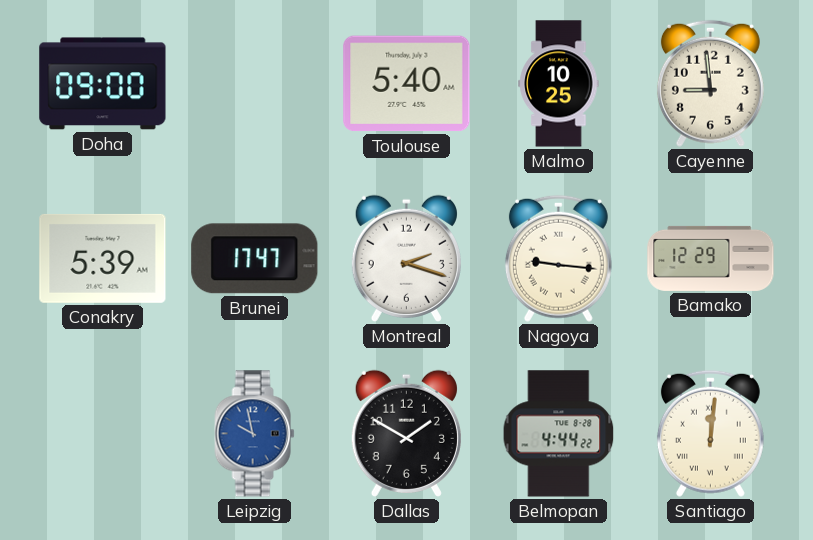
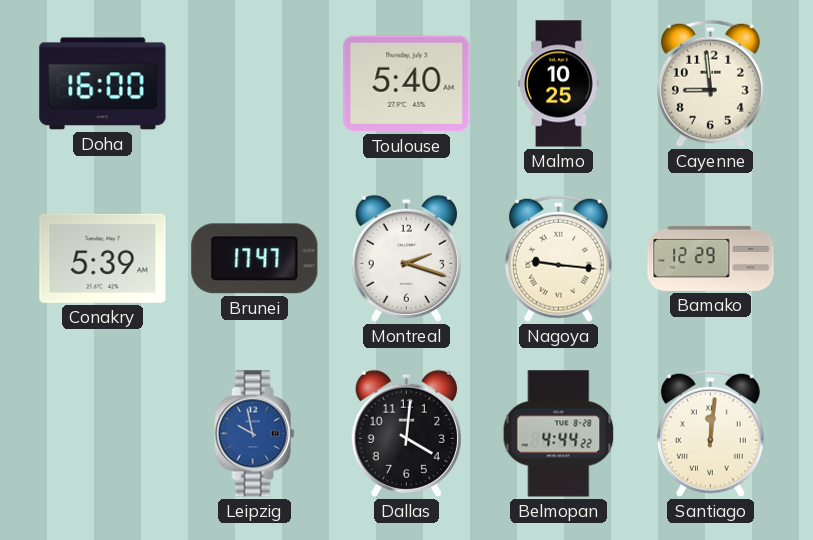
Doha: 09:00 -> 16:00 (103, 84)
Dallas: 1:50 -> 4:01 (406, 433)
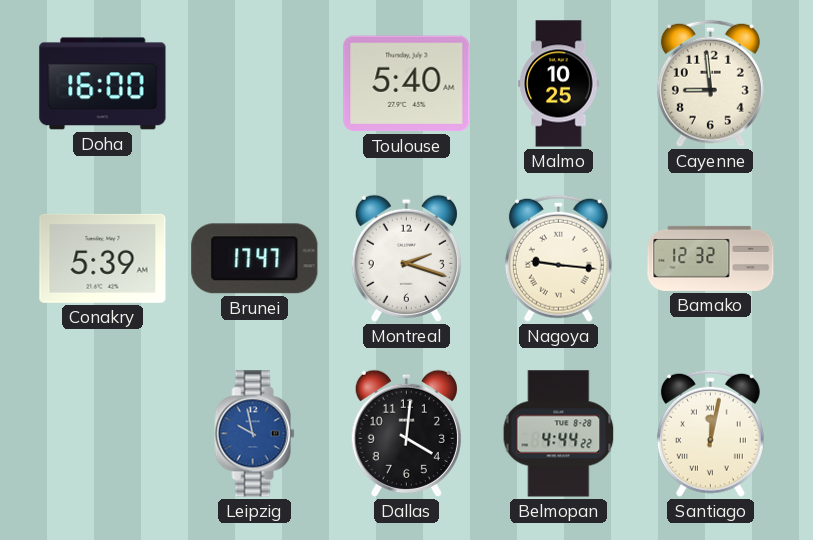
Bamako: 12:29 -> 12:32 (711, 258)
Santiago: 12:01 -> 12:02 (710, 433)
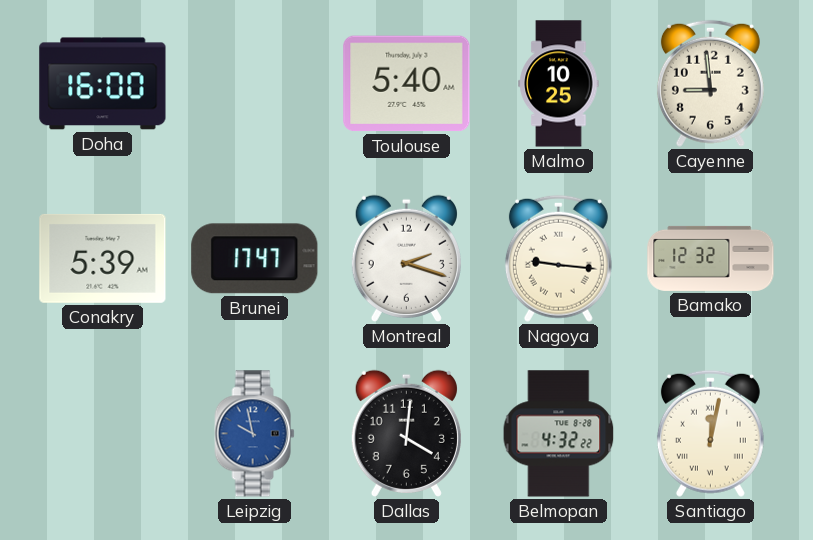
Belmopan: 4:44 -> 4:32 (559, 434)
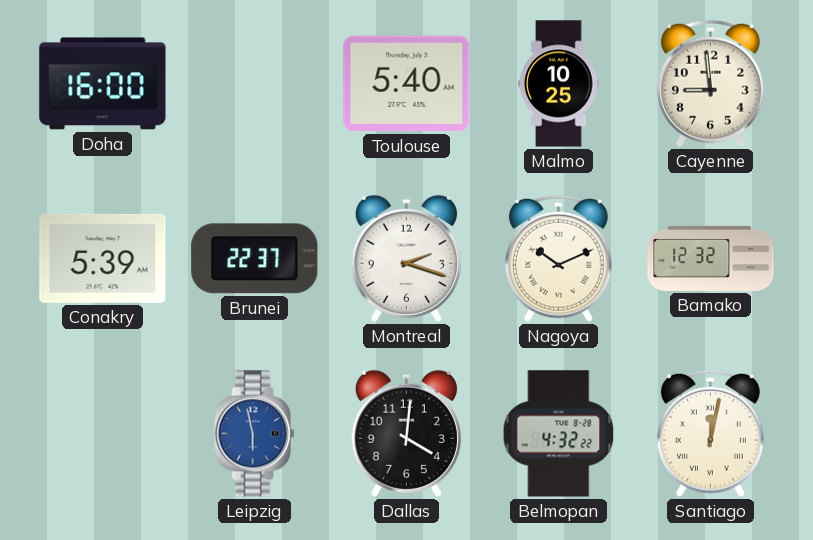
Brunei: 17:47 -> 22:37 (255, 259)
Nagoya: 9:16 -> 10:11 (558, 258)
Leipzig: 9:58 -> 5:58 (255, 434)
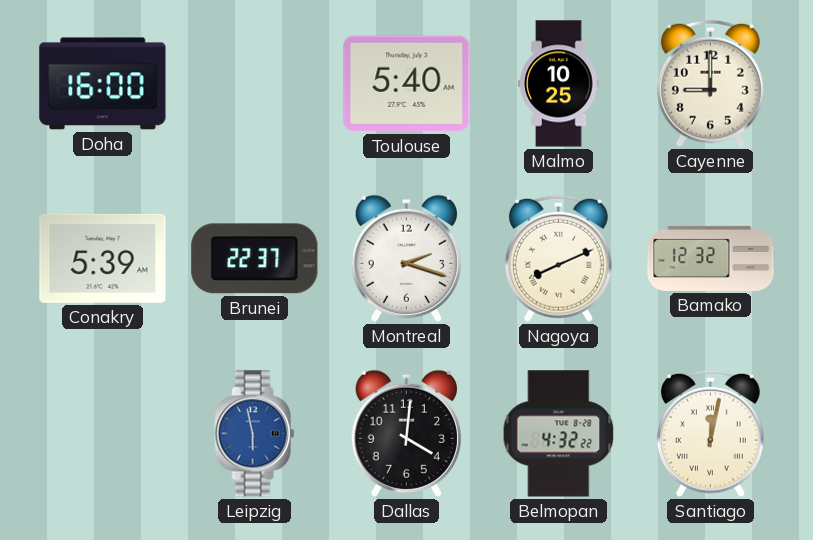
Cayenne: 8:59 -> 9:00 (710, 83)
Nagoya: 10:11 -> 8:11 (558, 258)
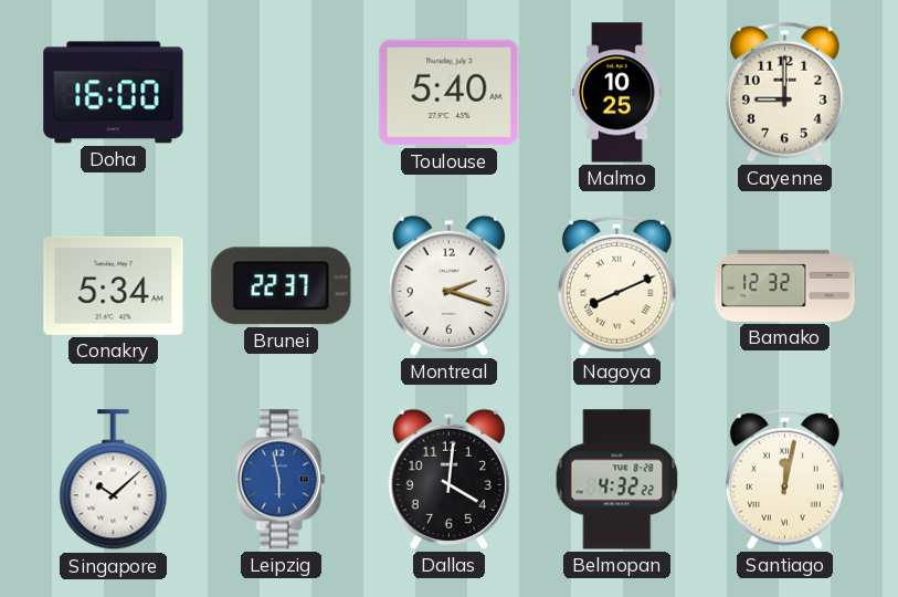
Conakry: 5:39 -> 5:34 (114, 285)
Singapore: none -> 10:08 (114, 480)
